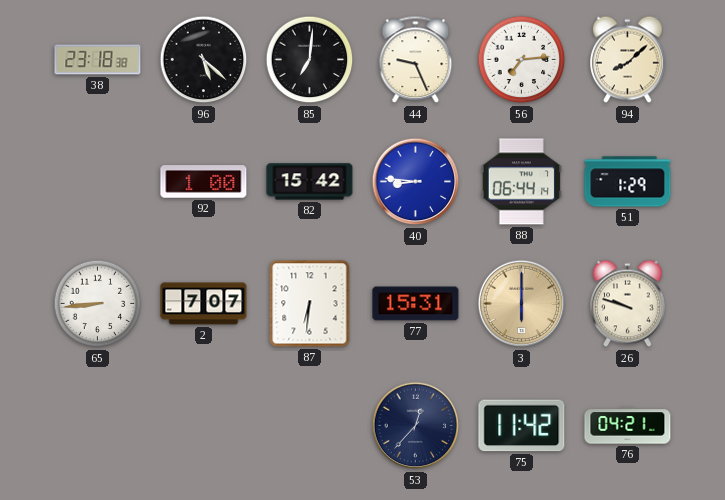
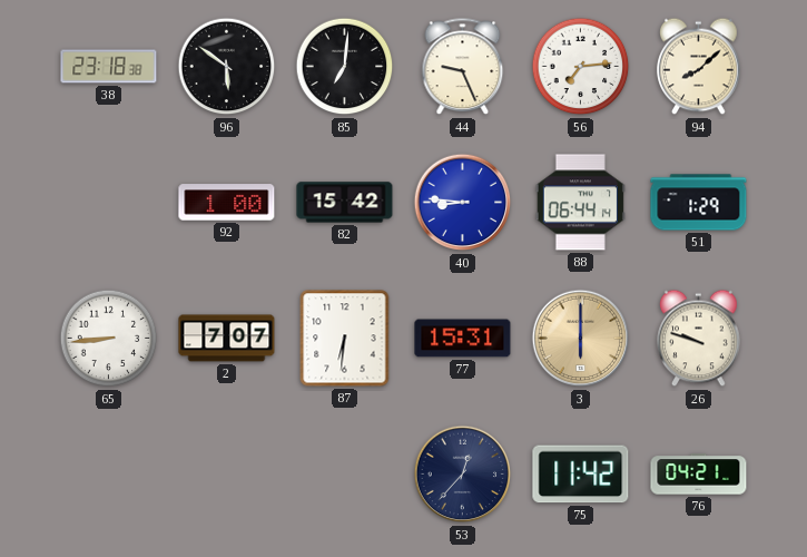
96: 5:22 -> 5:51 (227, 67)
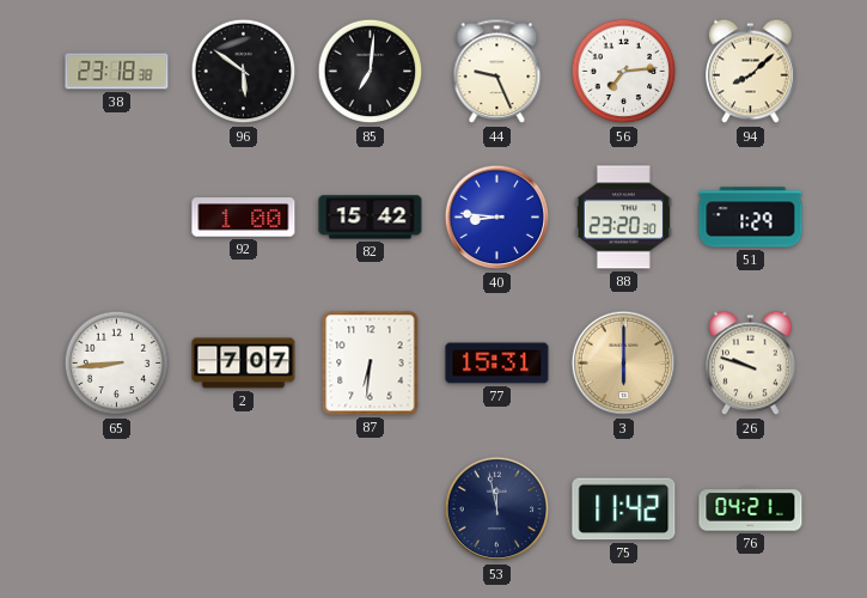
88: 06:44 -> 23:20 (623, 218)
53: 12:37 -> 11:58 (497, 509)
